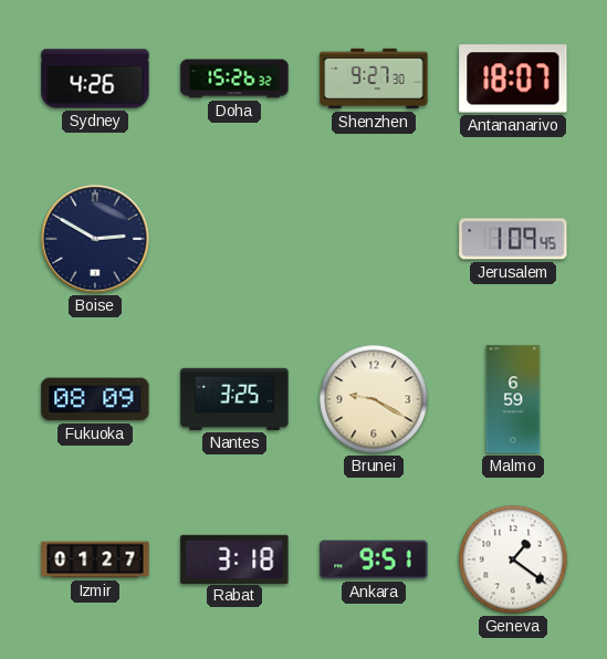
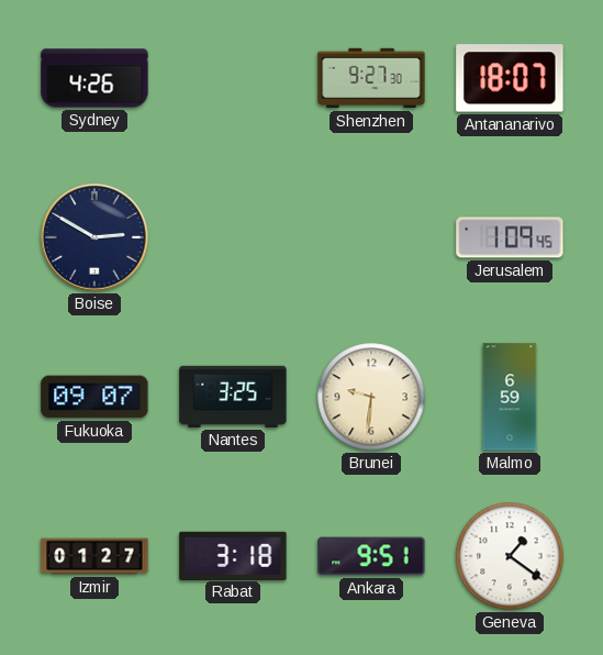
Doha: 15:26 -> none (234, 79)
Fukuoka: 08:09 -> 09:07 (94, 397)
Brunei: 9:20 -> 9:31 (371, 397)
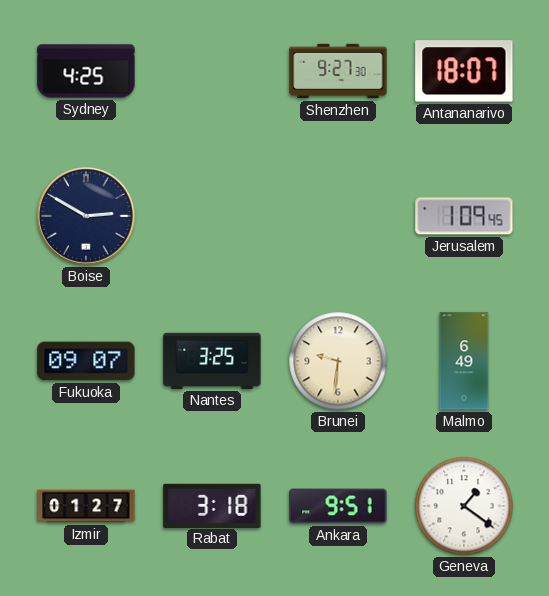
Sydney: 4:26 -> 4:25 (86, 71)
Malmo: 6:59 -> 6:49 (464, 361)
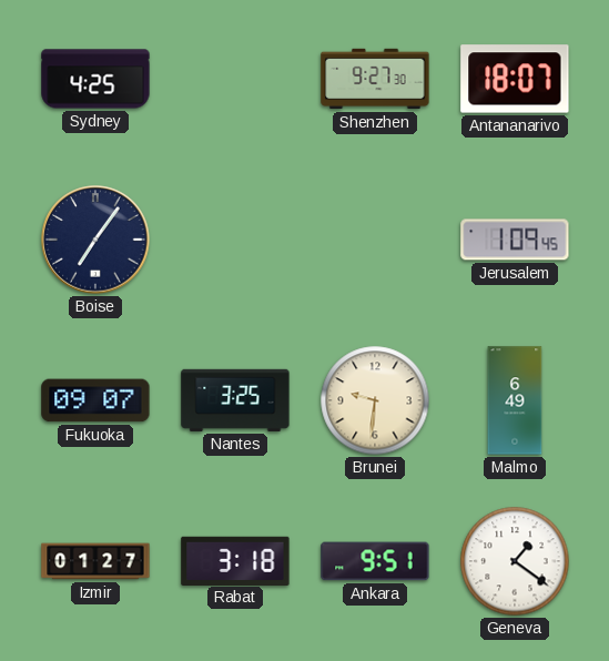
Boise: 2:50 -> 7:06 (95, 240)
